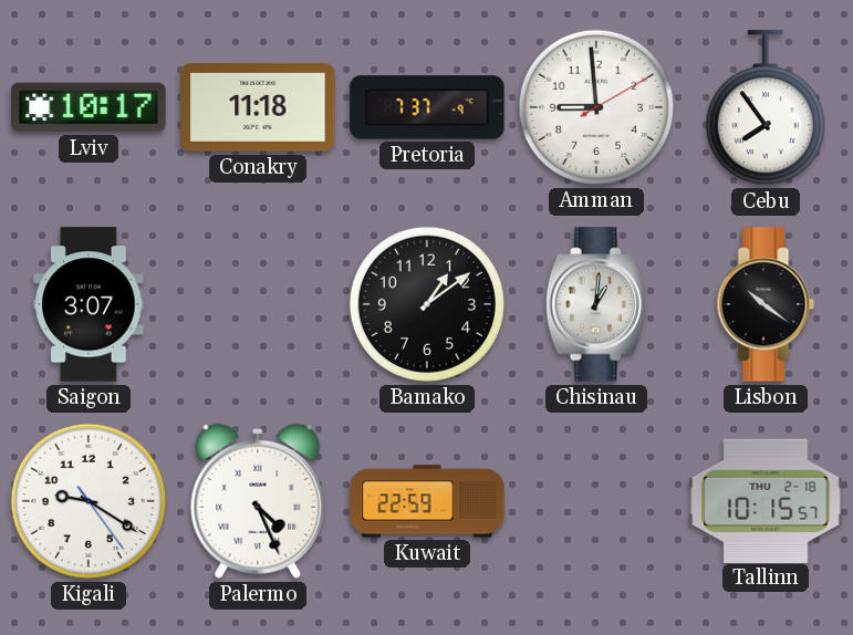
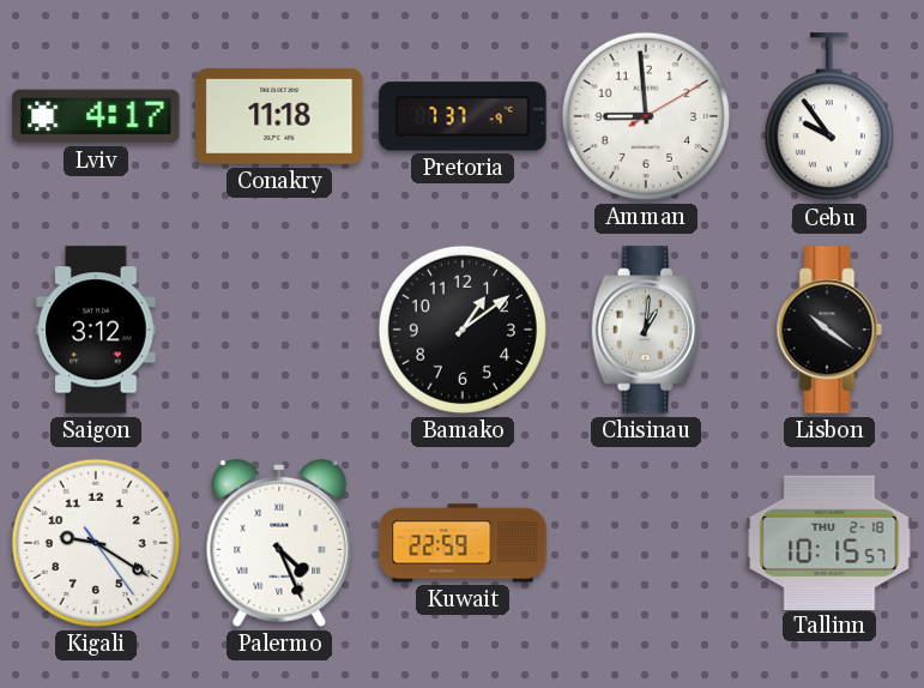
Lviv: 10:17 -> 4:17 (96, 116)
Cebu: 7:54 -> 9:54 (829, 117)
Saigon: 3:07 -> 3:12 (96, 330)
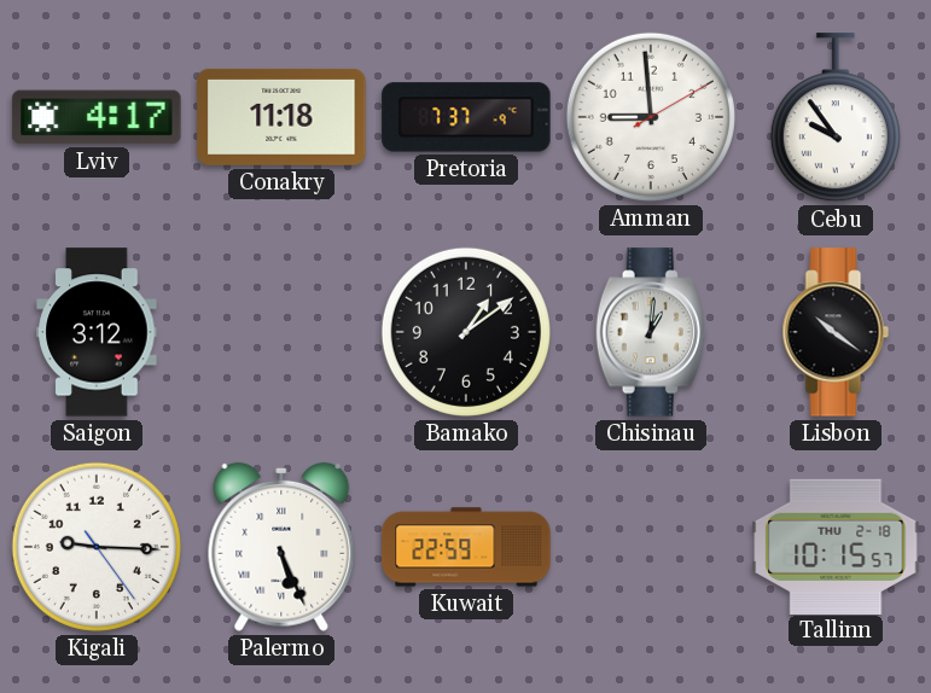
Kigali: 9:20 -> 9:15 (97, 547)
Palermo: 4:26 -> 5:26 (281, 547)
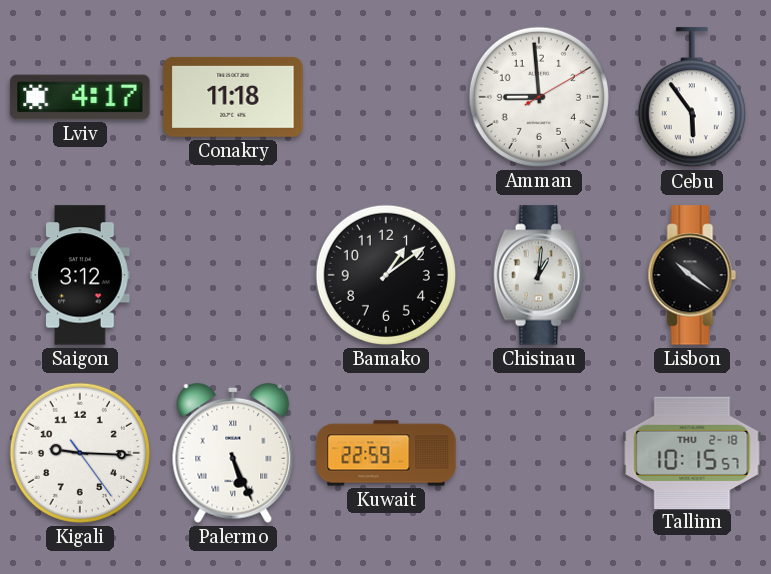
Pretoria: 7:37 -> none (466, 117)
Cebu: 9:54 -> 5:54 (692, 98)
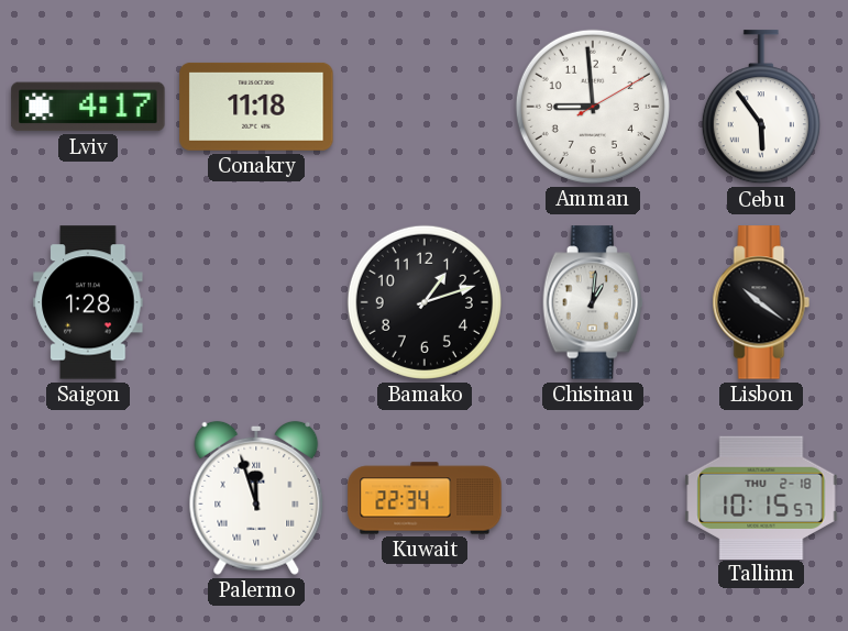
Saigon: 3:12 -> 1:28 (88, 302)
Bamako: 1:09 -> 1:12 (425, 302)
Kigali: 9:15 -> none (80, 453)
Palermo: 5:26 -> 11:57 (256, 498)
Kuwait: 22:59 -> 22:34 (425, 498)
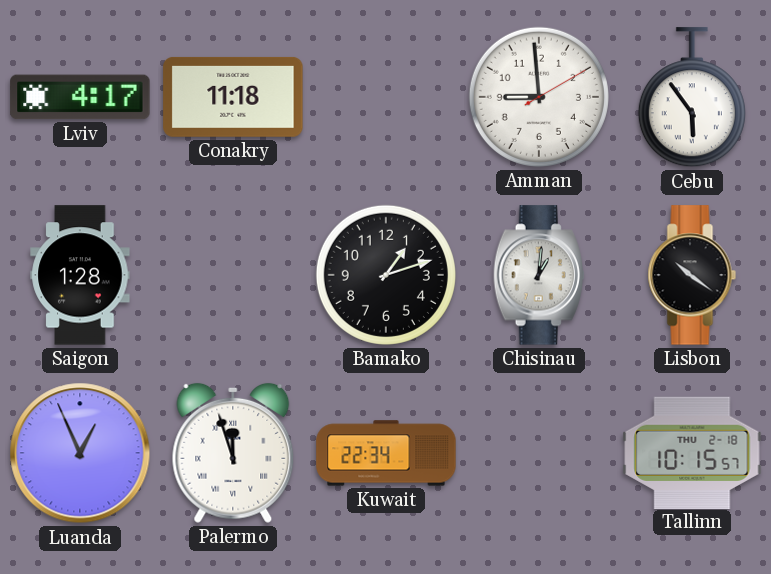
Luanda: none -> 12:56 (80, 453)
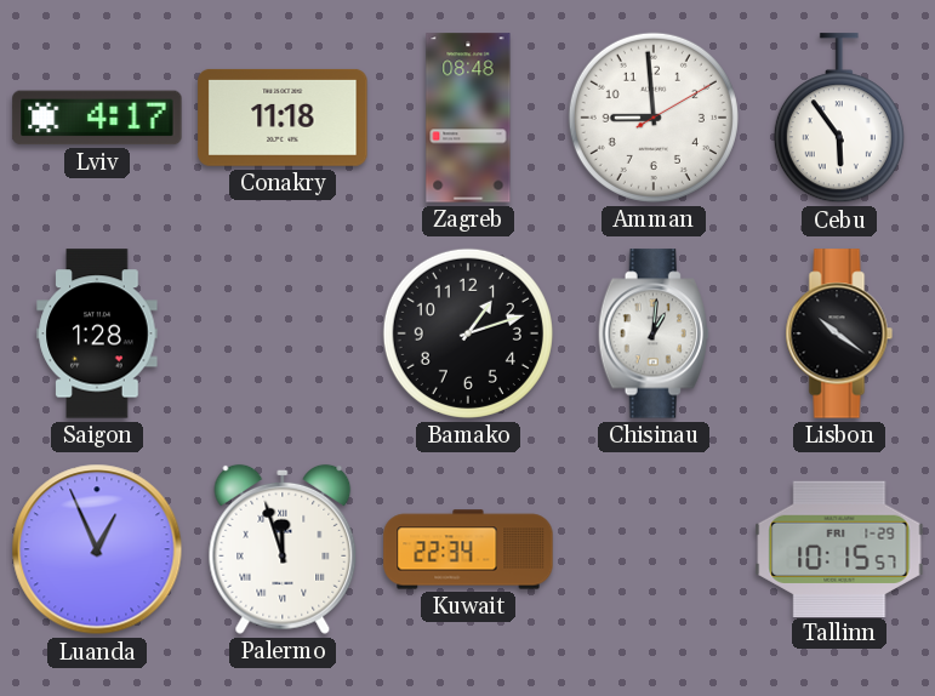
Zagreb: none -> 08:48 (468, 118)
Tallinn date: THU 2-18 -> FRI 1-29 (839, 548)
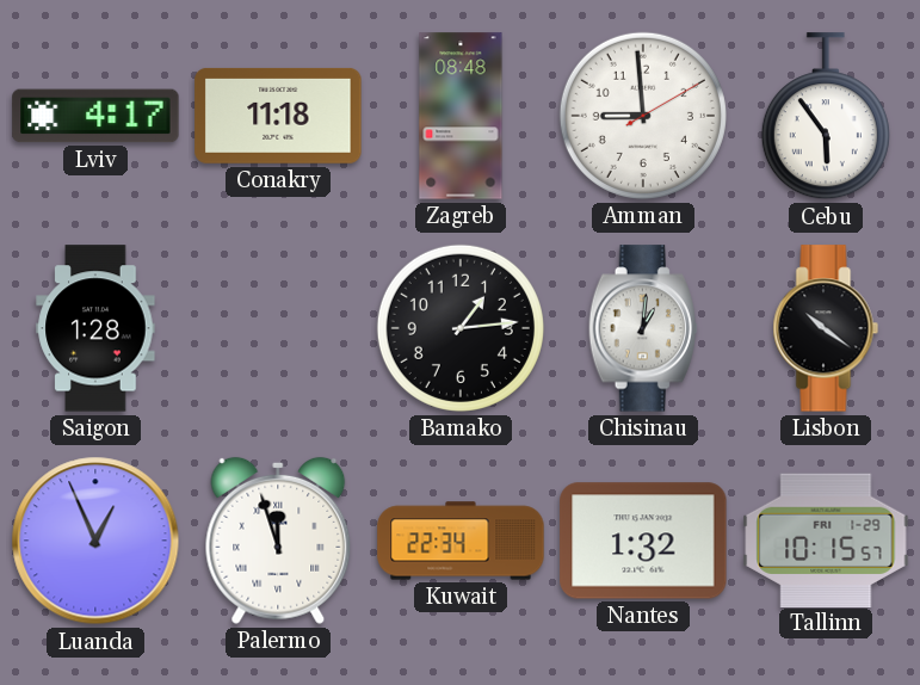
Bamako: 1:12 -> 1:14 (461, 328)
Nantes: none -> 1:32 (643, 541)
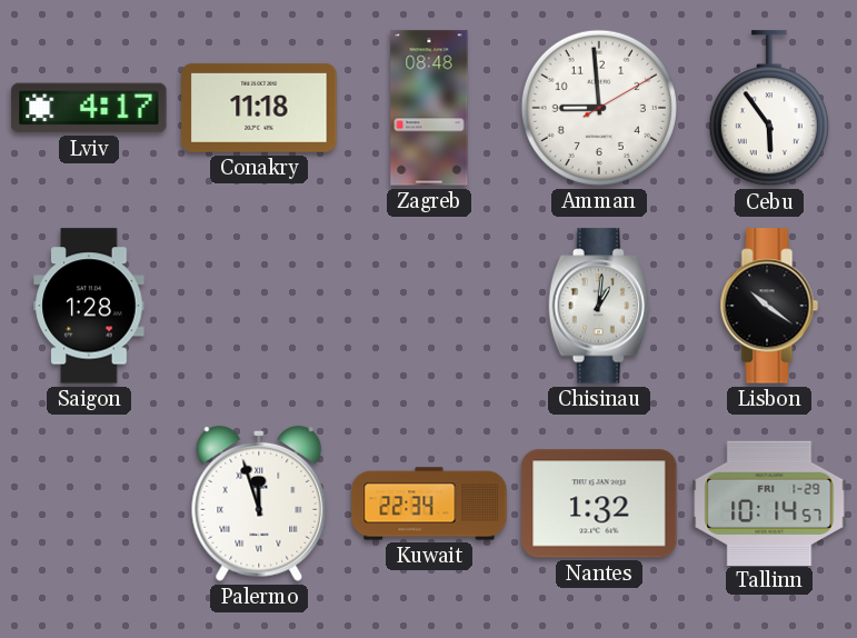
Bamako: 1:14 -> none (461, 328)
Luanda: 12:56 -> none (95, 541)
Tallinn: 10:15 -> 10:14 (769, 502)
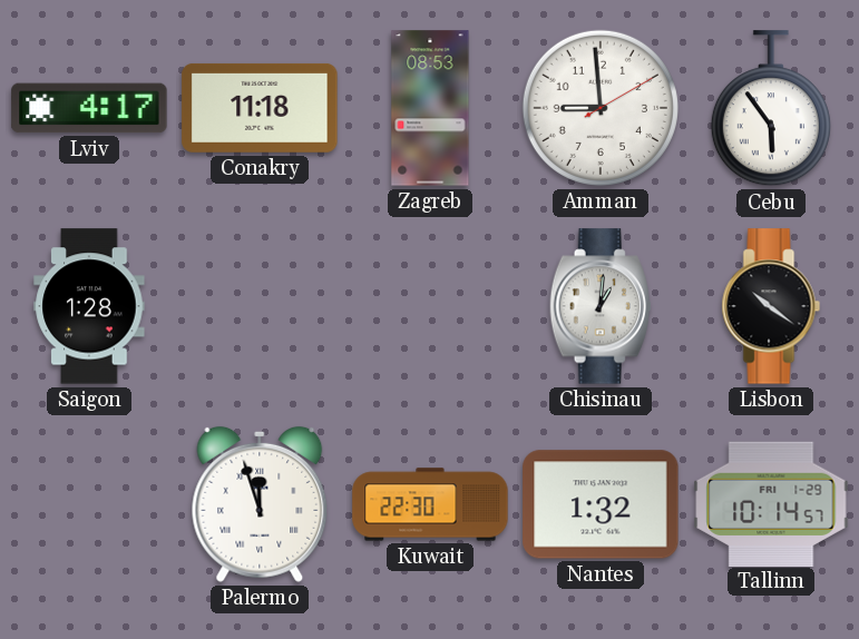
Zagreb: 08:48 -> 08:53 (430, 108)
Kuwait: 22:34 -> 22:30 (430, 504)
